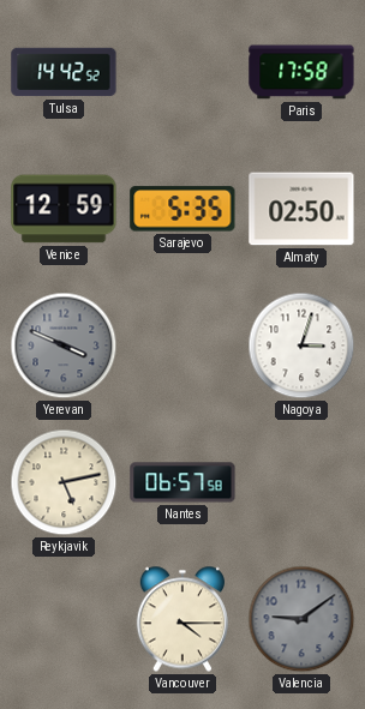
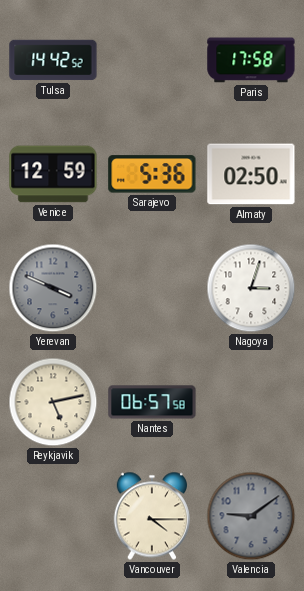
Sarajevo: 5:35 -> 5:36 (152, 174)
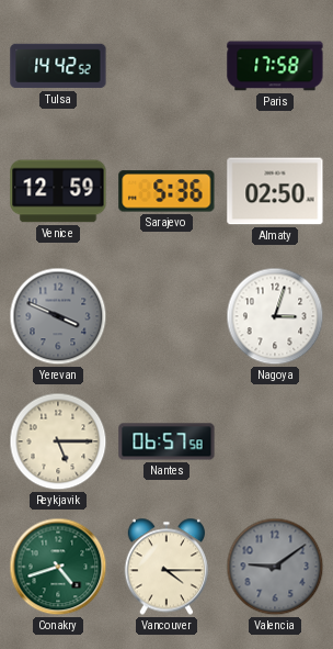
Reykjavik: 5:13 -> 5:15 (58, 441)
Conakry: none -> 4:42 (58, 567)
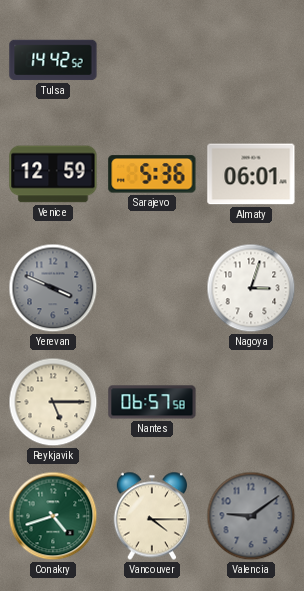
Paris: 17:58 -> none (275, 66)
Almaty: 02:50 -> 06:01 (251, 174)
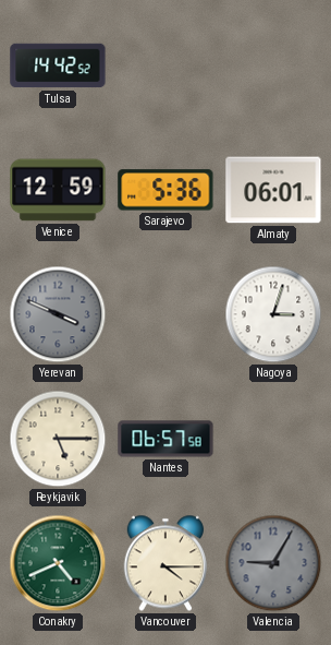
Conakry: 4:42 -> 4:41 (58, 563)
Valencia: 9:09 -> 9:05 (273, 563)
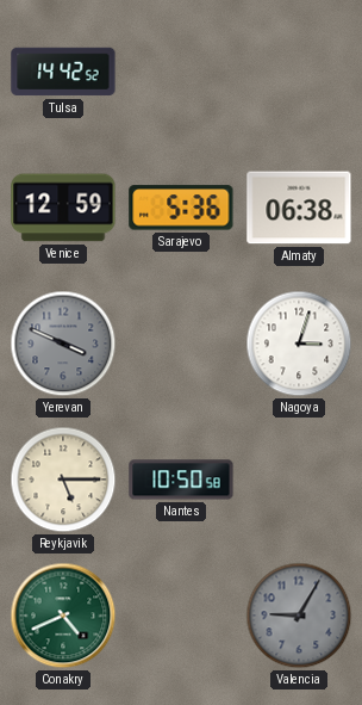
Almaty: 06:01 -> 06:38 (299, 208)
Nantes: 06:57 -> 10:50 (181, 480)
Vancouver: 4:15 -> none (164, 563)
